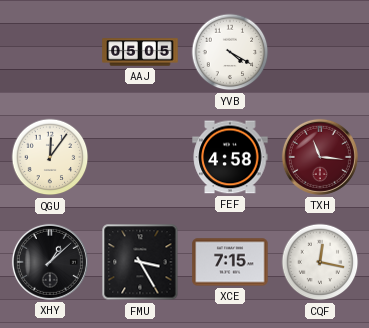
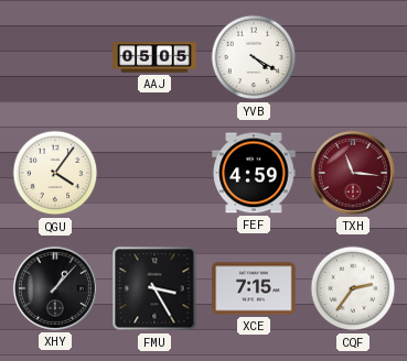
QGU: 12:06 -> 4:06 (55, 173)
FEF: 4:58 -> 4:59 (254, 173)
XHY: 1:08 -> 1:07 (55, 288)
CQF: 12:17 -> 2:36 (353, 288)
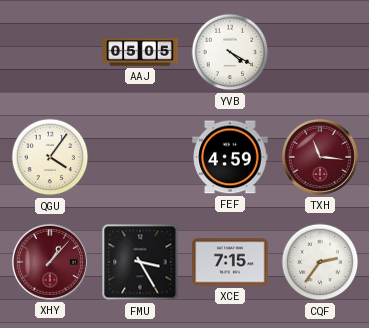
XHY dial: black -> burgundy (50, 262)
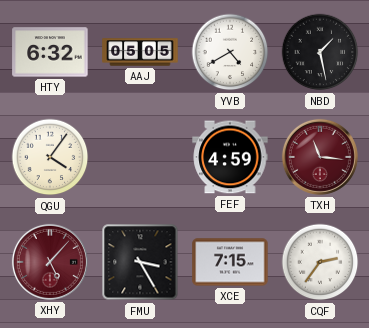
HTY: none -> 6:32 (50, 52)
YVB: 4:20 -> 4:40 (230, 52)
NBD: none -> 1:28 (320, 52)
XHY: 1:07 -> 5:07 (50, 262)
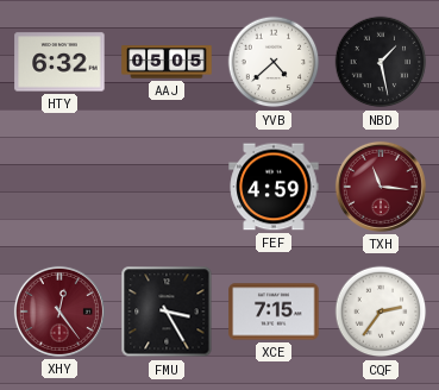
YVB: 4:40 -> 4:38 (274, 62)
QGU: 4:06 -> none (50, 157)
XHY: 5:07 -> 12:24 (59, 312)
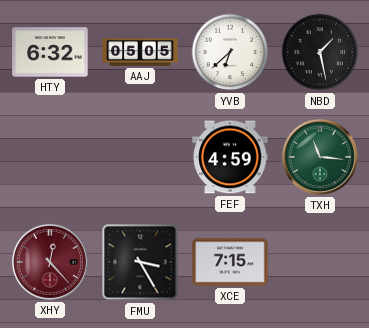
YVB: 4:38 -> 6:38 (230, 52)
TXH dial: burgundy -> green (320, 157)
XHY: 12:24 -> 12:23 (50, 262)
CQF: 2:36 -> none (381, 312)
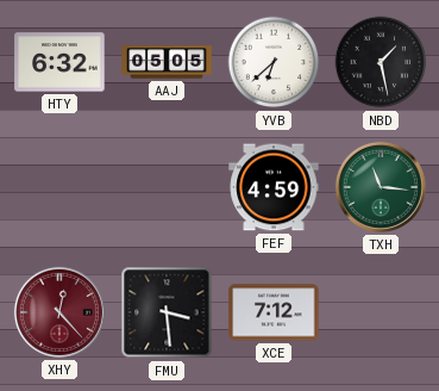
FMU: 3:25 -> 3:29 (167, 312)
XCE: 7:15 -> 7:12 (274, 312)
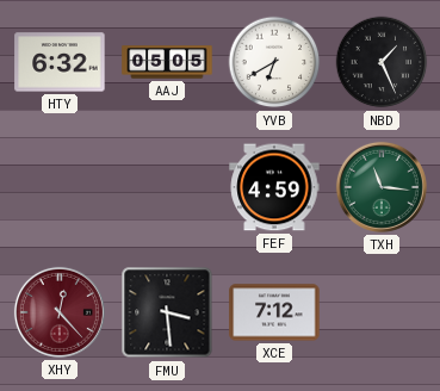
YVB: 6:38 -> 6:40 (274, 62)
NBD: 1:28 -> 1:26 (382, 62)
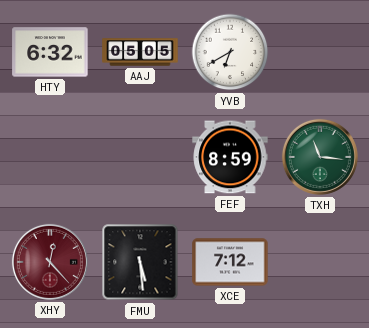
NBD: 1:26 -> none (382, 62)
FEF: 4:59 -> 8:59 (230, 157)
FMU: 3:29 -> 5:29 (140, 262)
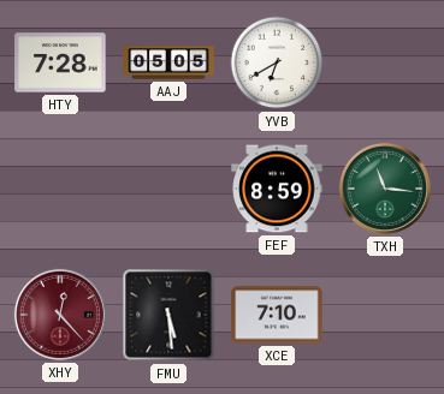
HTY: 6:32 -> 7:28 (60, 62)
XCE: 7:12 -> 7:10 (277, 315)
